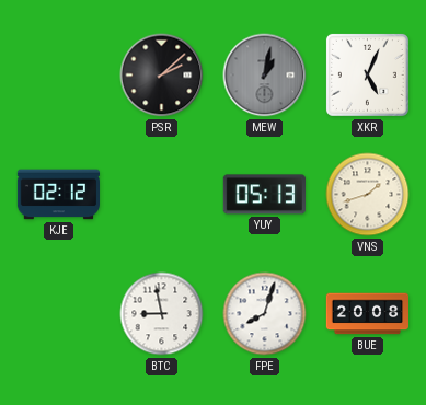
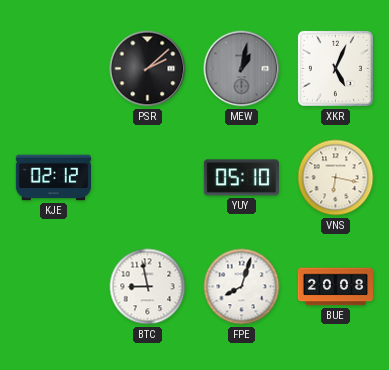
YUY: 05:13 -> 05:10 (241, 178)
VNS: 1:42 -> 6:17 (336, 178)
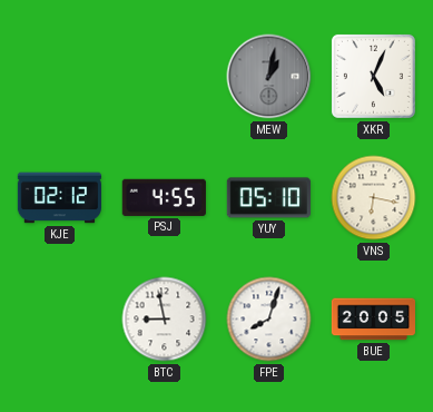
PSR: 2:08 -> none (148, 69)
PSJ: none -> 4:55 (164, 197)
BUE: 20:08 -> 20:05 (373, 320)
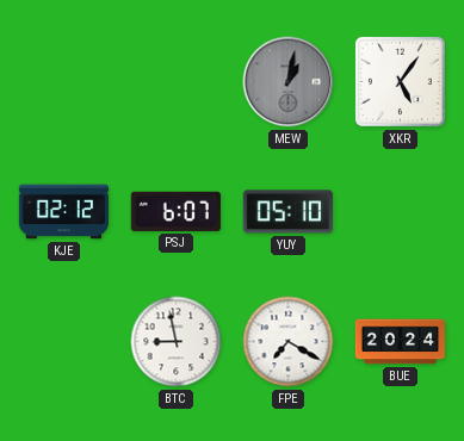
XKR: 5:04 -> 5:06 (400, 81)
PSJ: 4:55 -> 6:07 (175, 211)
VNS: 6:17 -> none (374, 198)
FPE: 8:03 -> 7:20 (289, 342)
BUE: 20:05 -> 20:24 (400, 342)
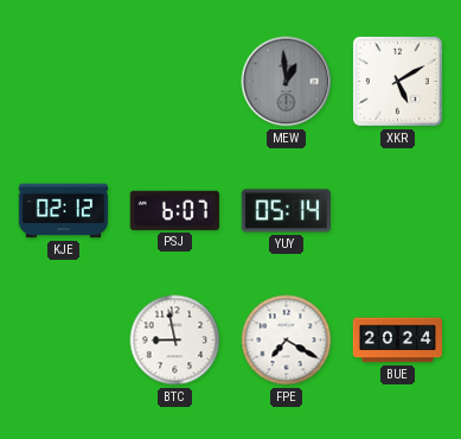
MEW: 1:02 -> 12:59 (287, 82)
XKR: 5:06 -> 5:10 (397, 81)
YUY: 05:10 -> 05:14 (286, 211)
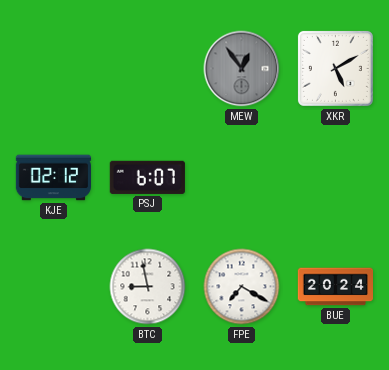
MEW: 12:59 -> 12:54 (242, 69)
YUY: 05:14 -> none (286, 211)
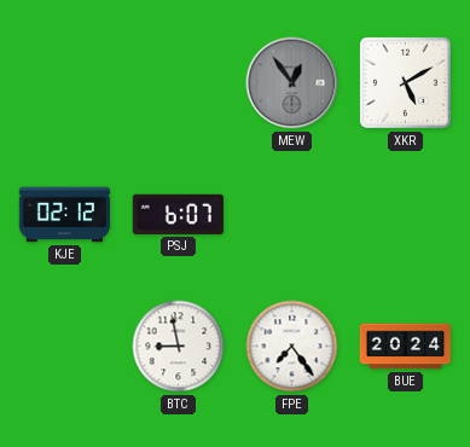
FPE: 7:20 -> 7:24 (292, 347)
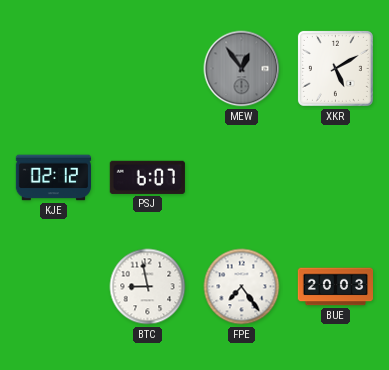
BUE: 20:24 -> 20:03 (335, 287)
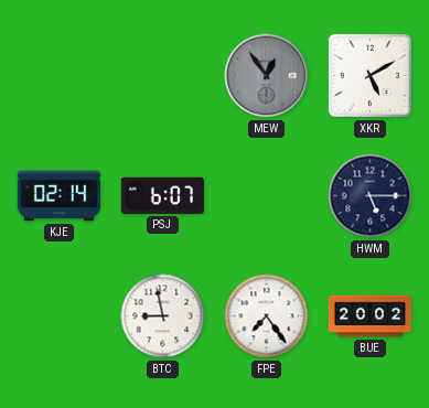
KJE: 02:12 -> 02:14 (58, 196)
HWM: none -> 5:15 (371, 196)
BUE: 20:03 -> 20:02 (369, 316)
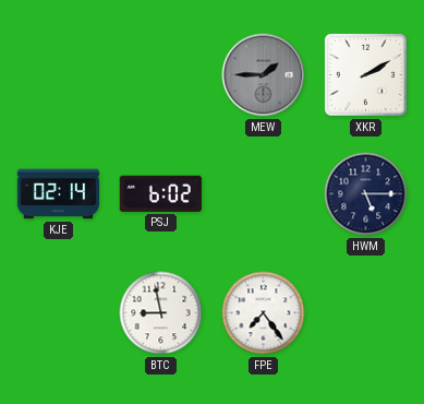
MEW: 12:54 -> 1:45 (264, 75)
XKR: 5:10 -> 2:10 (365, 74)
PSJ: 6:07 -> 6:02 (160, 193)
BUE: 20:02 -> none (369, 316)
